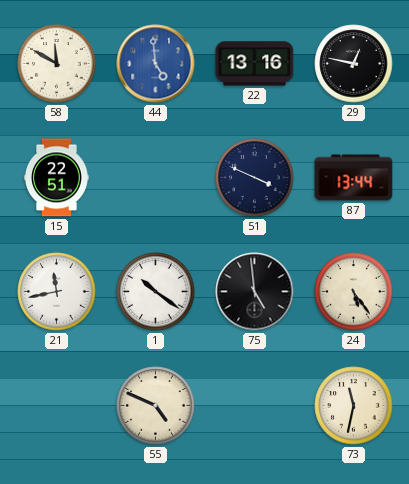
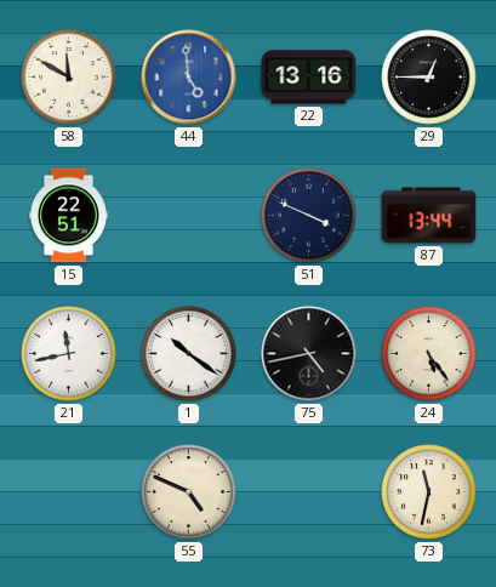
29: 12:47 -> 12:45 (429, 78)
75: 4:59 -> 4:43 (309, 354)
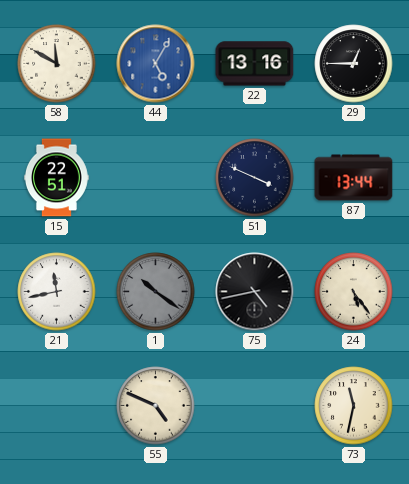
44: 4:59 -> 5:05 (156, 64)
1 dial: white -> grey (156, 292)
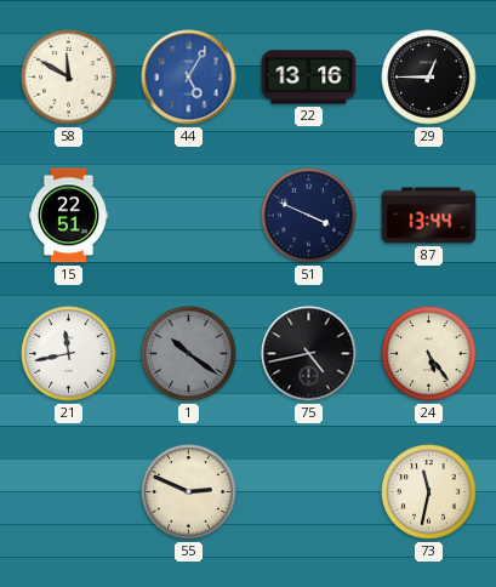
55: 4:49 -> 2:49 (189, 492)
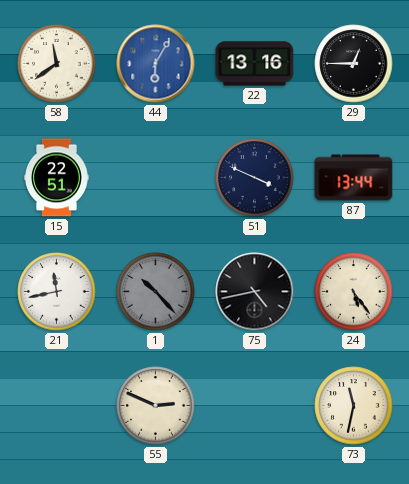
58: 11:50 -> 11:39 (57, 64)
44: 5:05 -> 6:05 (156, 64)
1: 10:21 -> 10:23 (156, 292)
